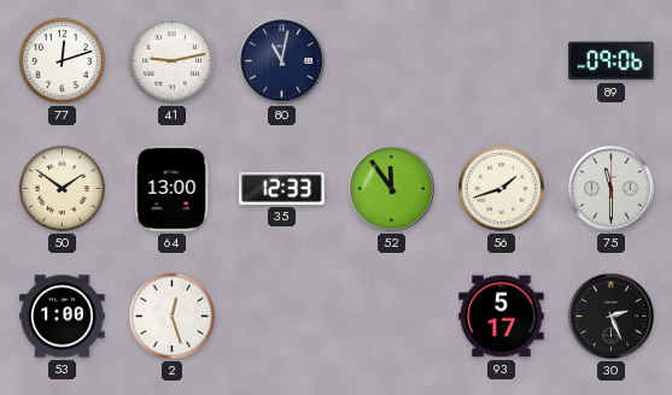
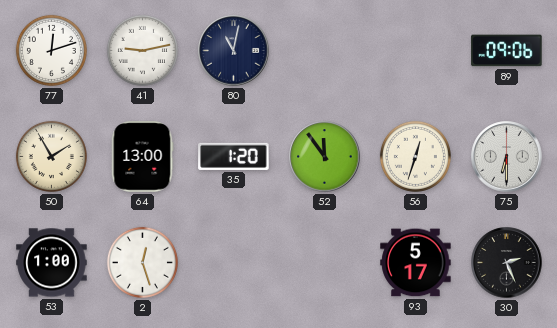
50: 1:51 -> 1:55 (51, 156)
35: 12:33 -> 1:20 (234, 156)
56: 1:42 -> 12:33 (415, 156)
75: 11:30 -> 6:30 (507, 157)
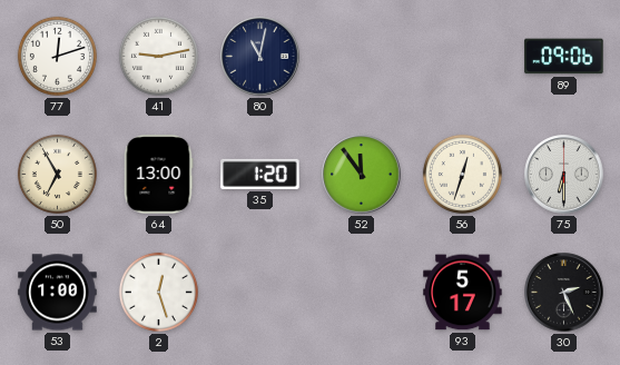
50: 1:55 -> 6:55 (57, 174)
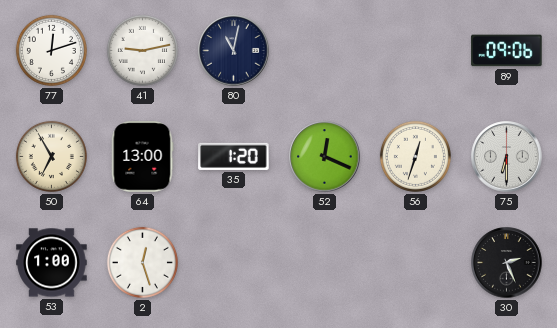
52: 11:54 -> 12:19 (325, 157)
93: 5:17 -> none (463, 293)
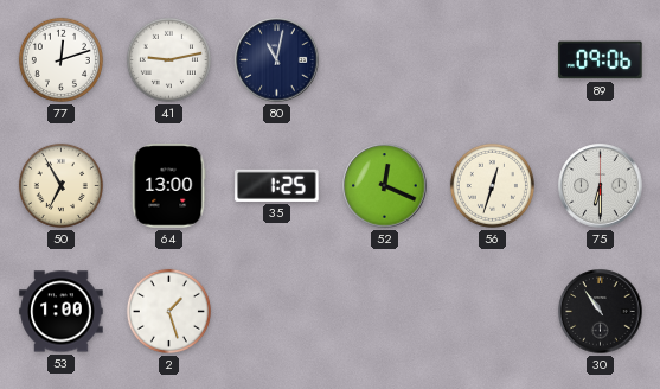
35: 1:20 -> 1:25 (277, 185)
2: 12:27 -> 1:27 (168, 311)
30: 2:26 -> 10:54 (601, 312)
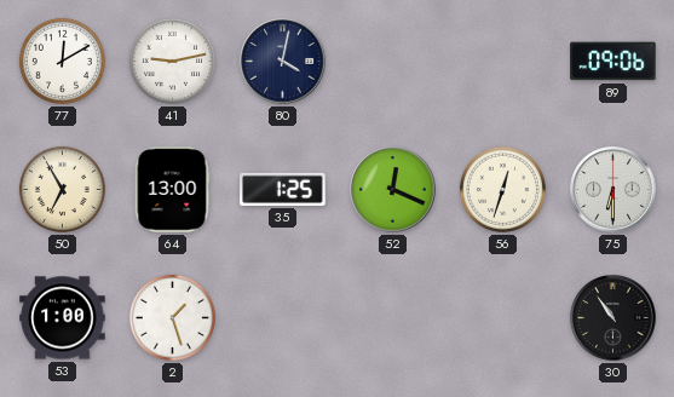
77: 12:12 -> 12:10 (62, 61)
80: 11:02 -> 4:02 (283, 62)
